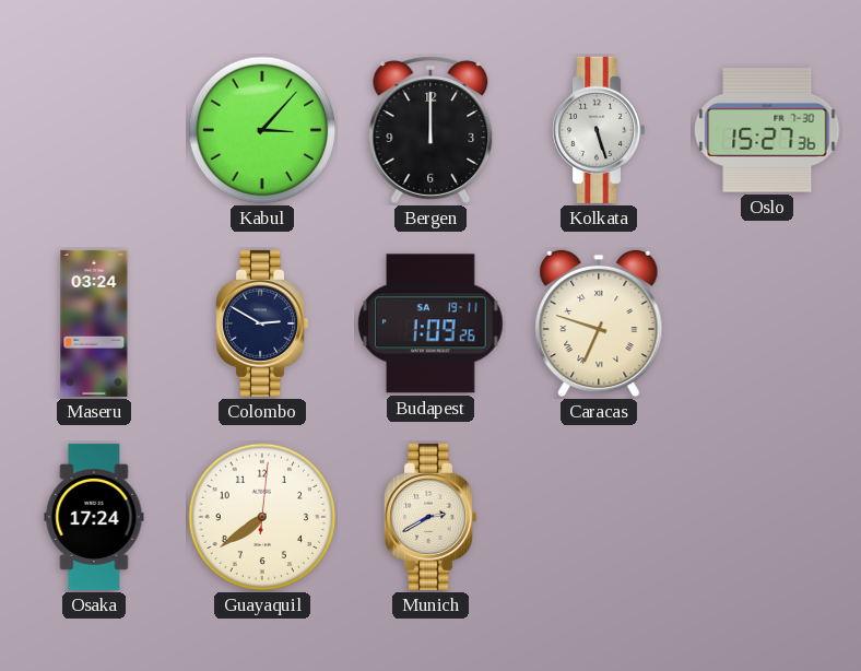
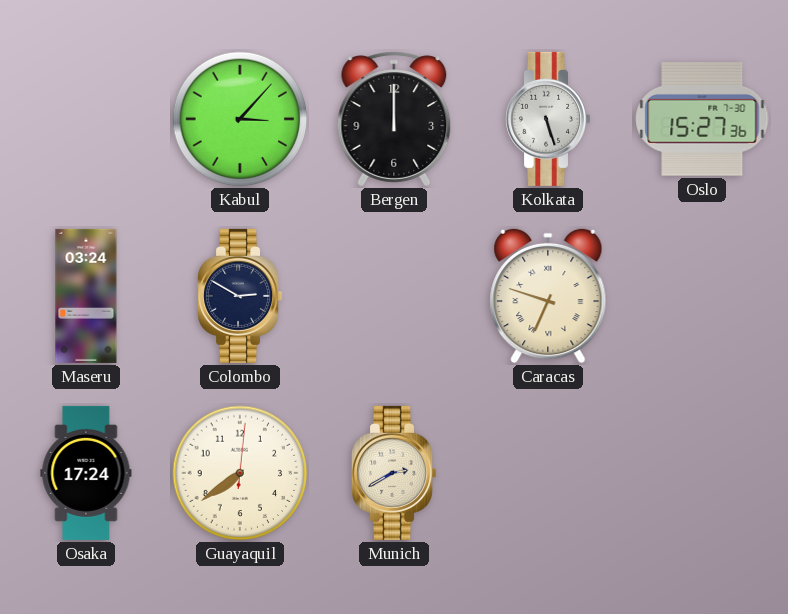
Budapest: 1:09 -> none (431, 323)
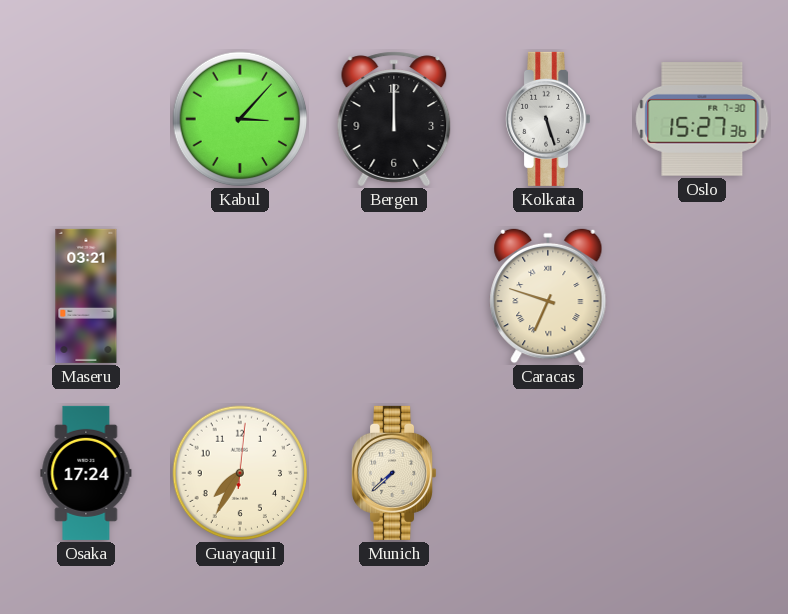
Maseru: 03:24 -> 03:21 (86, 296)
Colombo: 2:50 -> none (240, 296)
Guayaquil: 7:39 -> 7:35 (240, 473)
Munich: 2:40 -> 7:38 (394, 473)
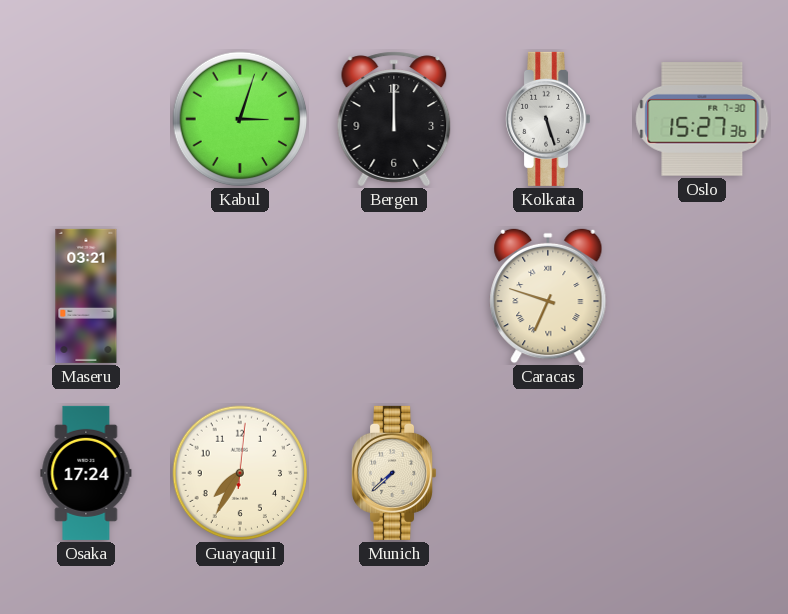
Kabul: 3:07 -> 3:03 (240, 119)
